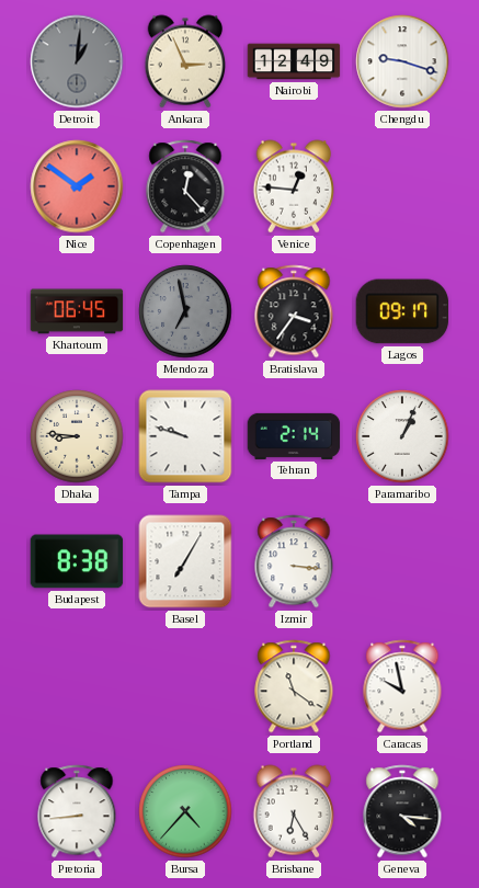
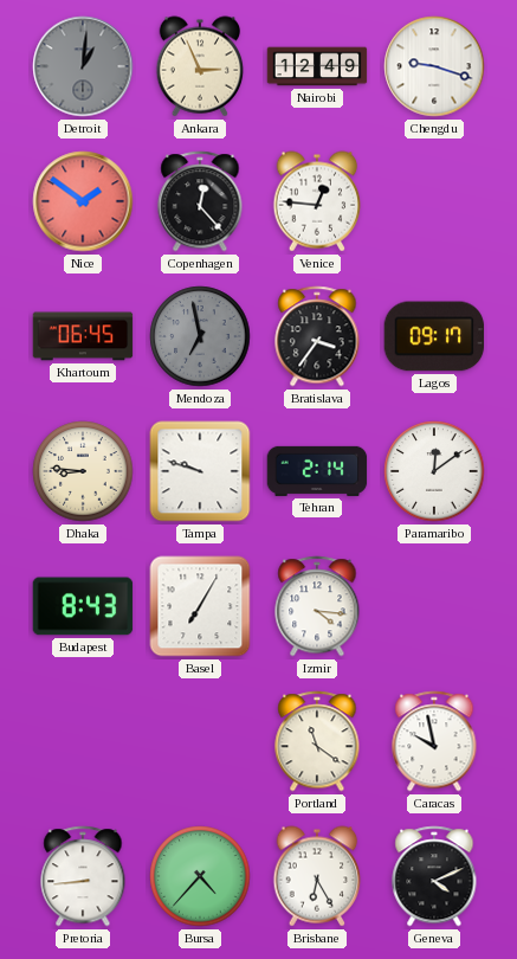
Paramaribo: 1:04 -> 12:09 (434, 471)
Budapest: 8:38 -> 8:43 (83, 606)
Izmir: 3:16 -> 4:16 (317, 606)
Geneva: 4:16 -> 4:11 (434, 876)
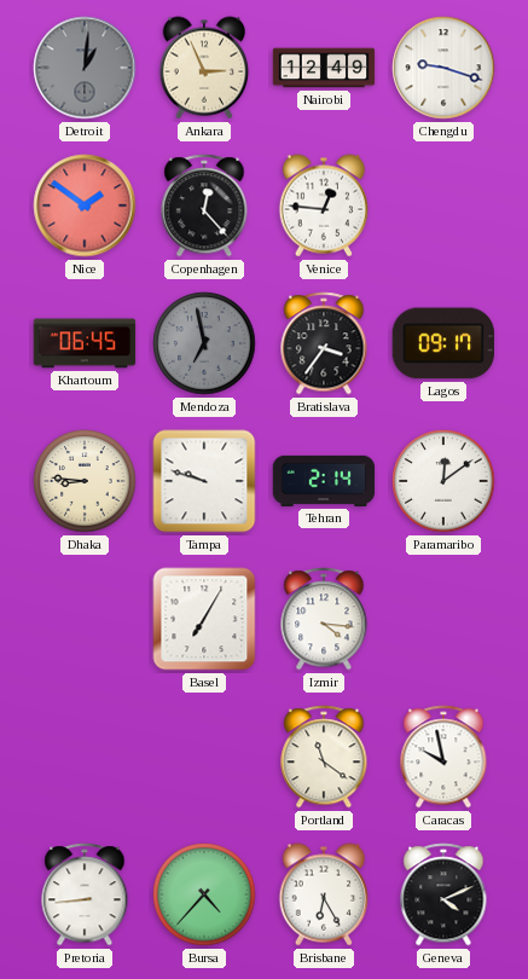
Budapest: 8:43 -> none (83, 606)
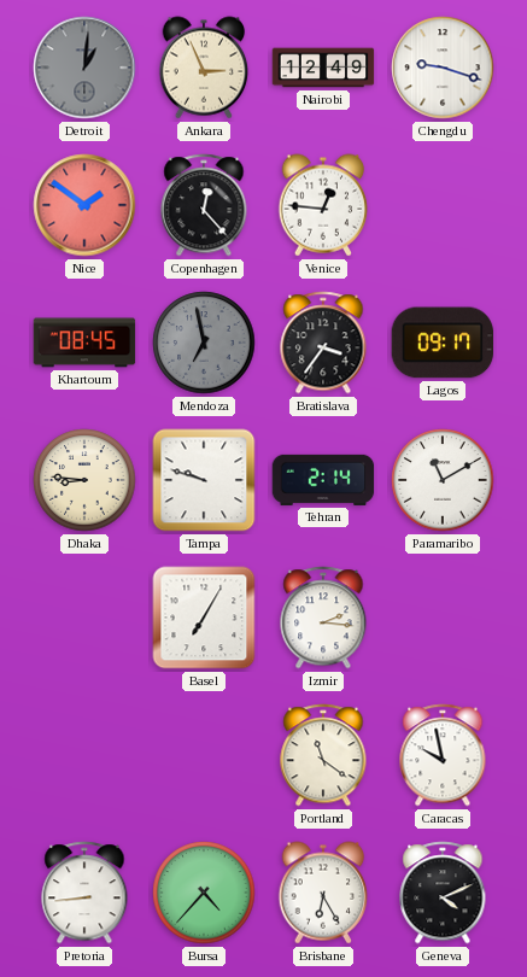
Khartoum: 06:45 -> 08:45 (84, 343)
Paramaribo: 12:09 -> 11:10 (443, 480)
Izmir: 4:16 -> 2:16 (323, 618)
